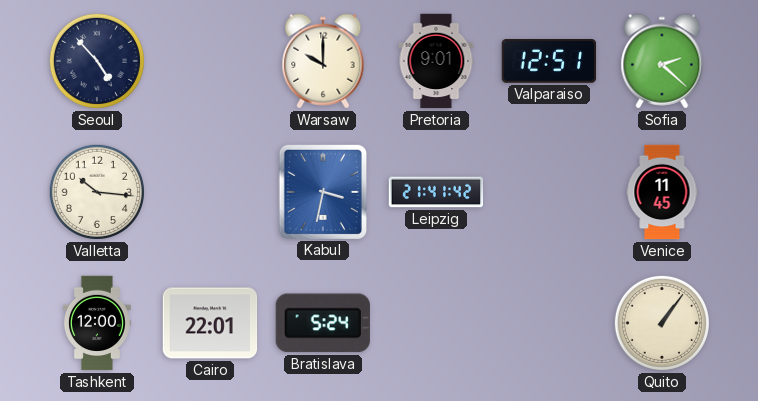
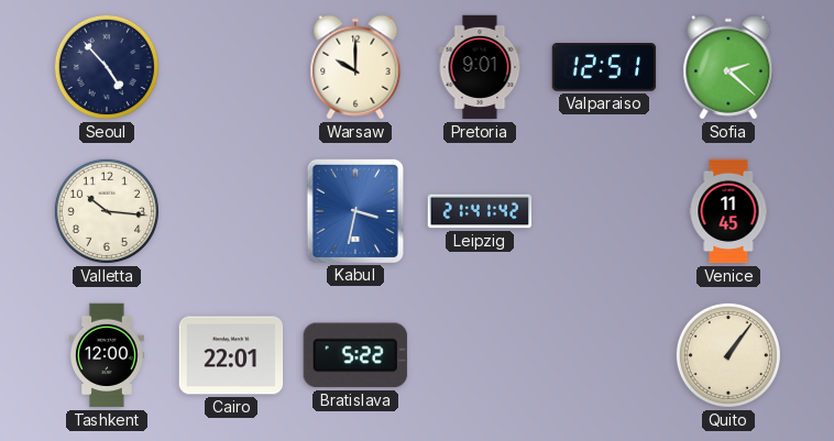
Bratislava: 5:24 -> 5:22 (355, 355)
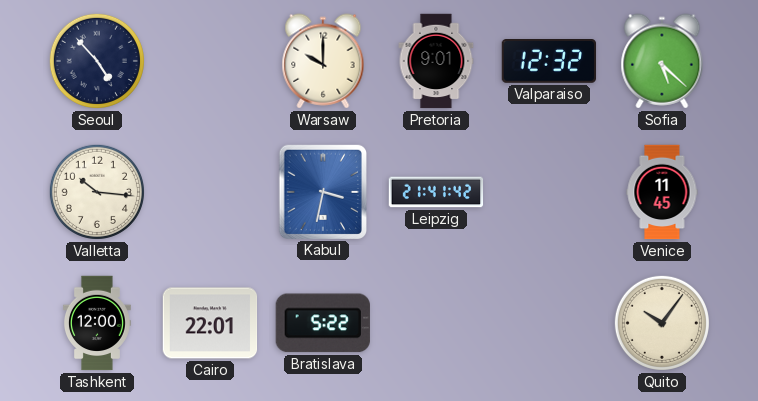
Valparaiso: 12:51 -> 12:32 (549, 61)
Sofia: 2:22 -> 5:22 (662, 61)
Quito: 1:06 -> 10:06 (662, 323)
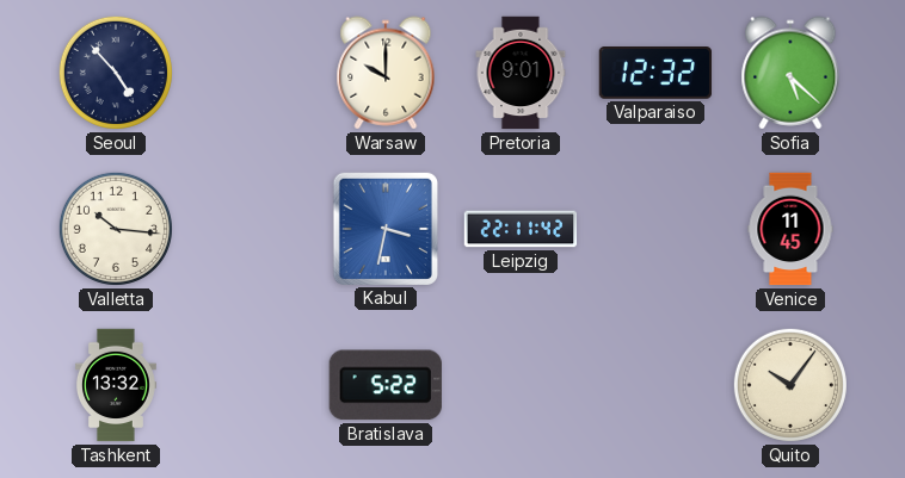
Leipzig: 21:41 -> 22:11 (521, 229)
Tashkent: 12:00 -> 13:32 (116, 385)
Cairo: 22:01 -> none (210, 323)
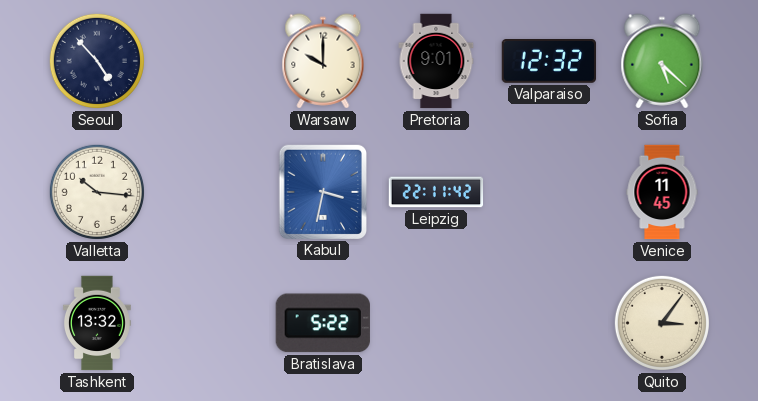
Quito: 10:06 -> 3:06 (662, 323)
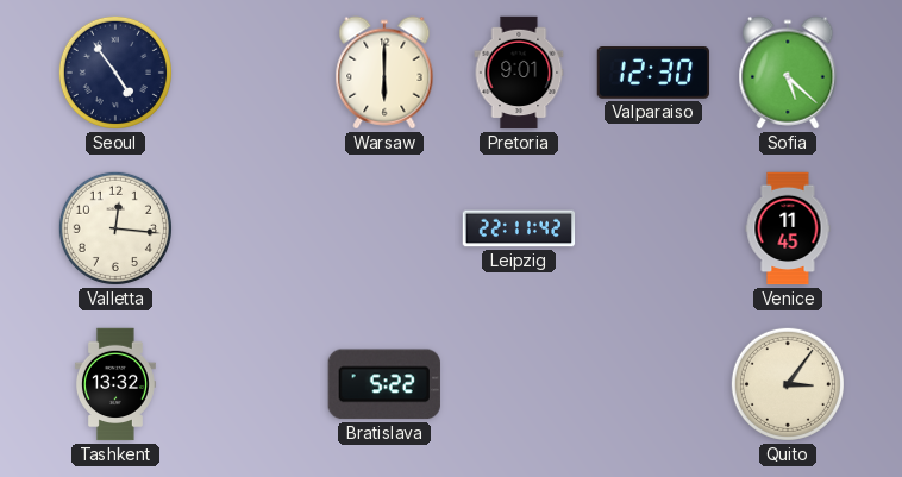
Seoul: 4:53 -> 4:54 (115, 73)
Warsaw: 10:00 -> 6:00 (384, 73)
Valparaiso: 12:32 -> 12:30 (653, 73)
Valletta: 10:16 -> 12:16 (115, 228)
Kabul: 3:32 -> none (322, 191)
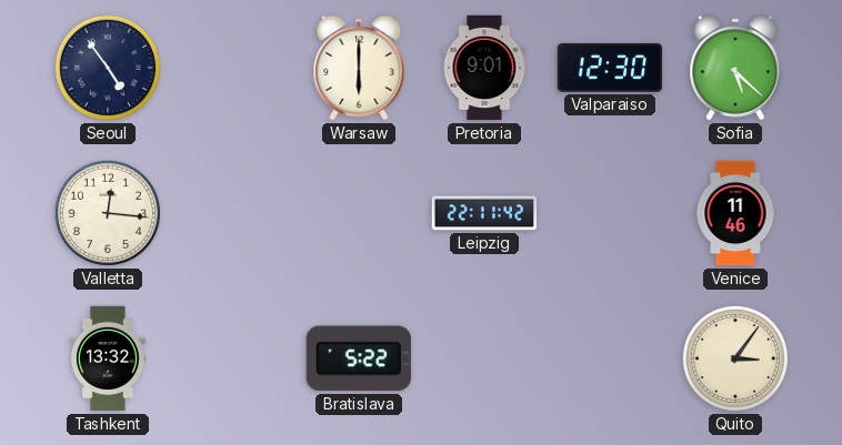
Venice: 11:45 -> 11:46 (735, 213)
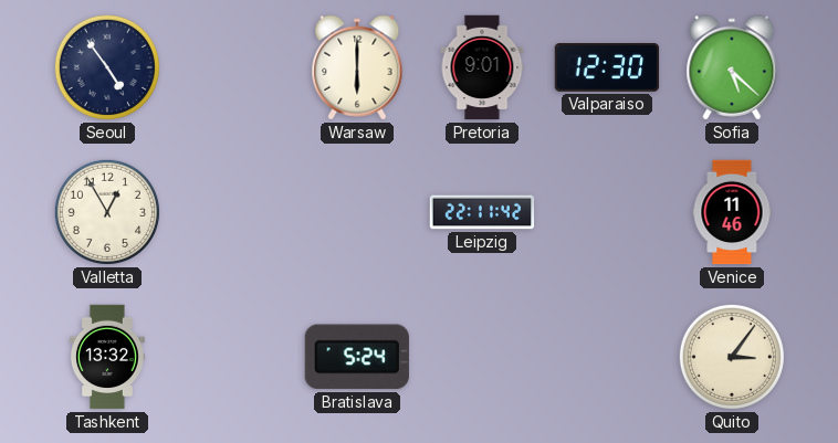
Valletta: 12:16 -> 12:55 (107, 212)
Bratislava: 5:22 -> 5:24 (357, 357)
